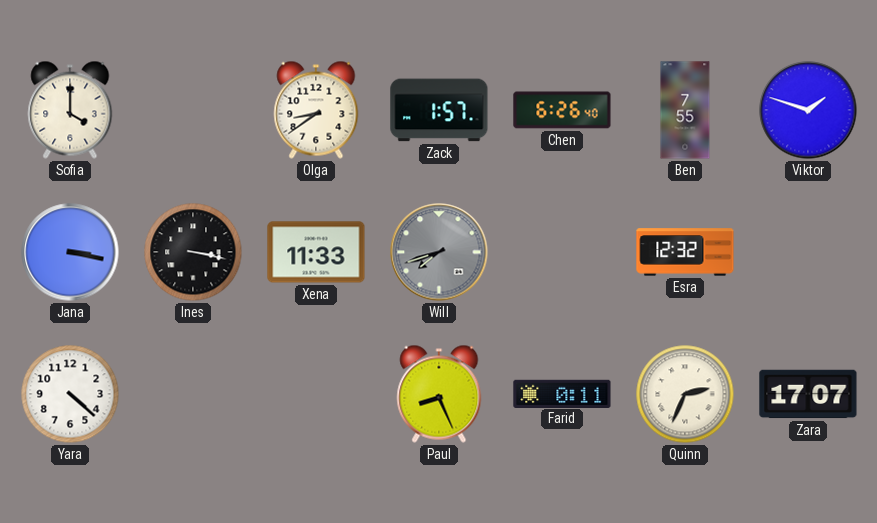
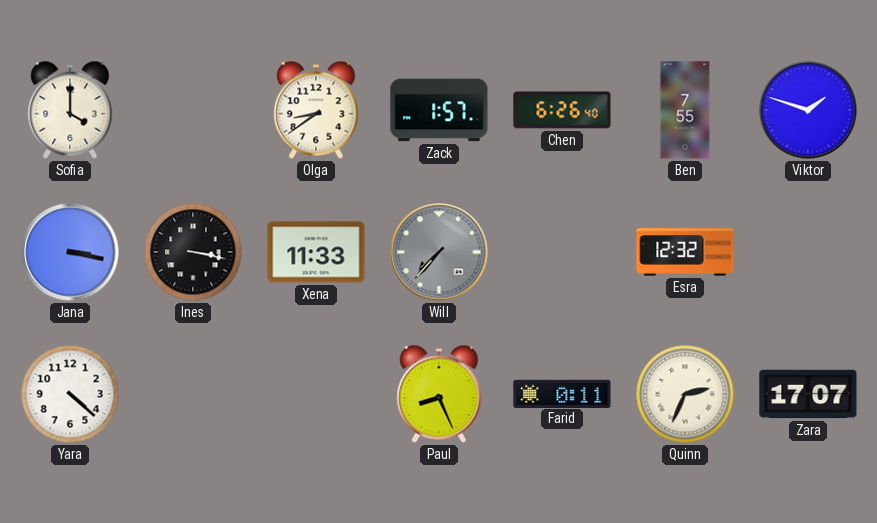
Will: 7:42 -> 7:37 (439, 252)
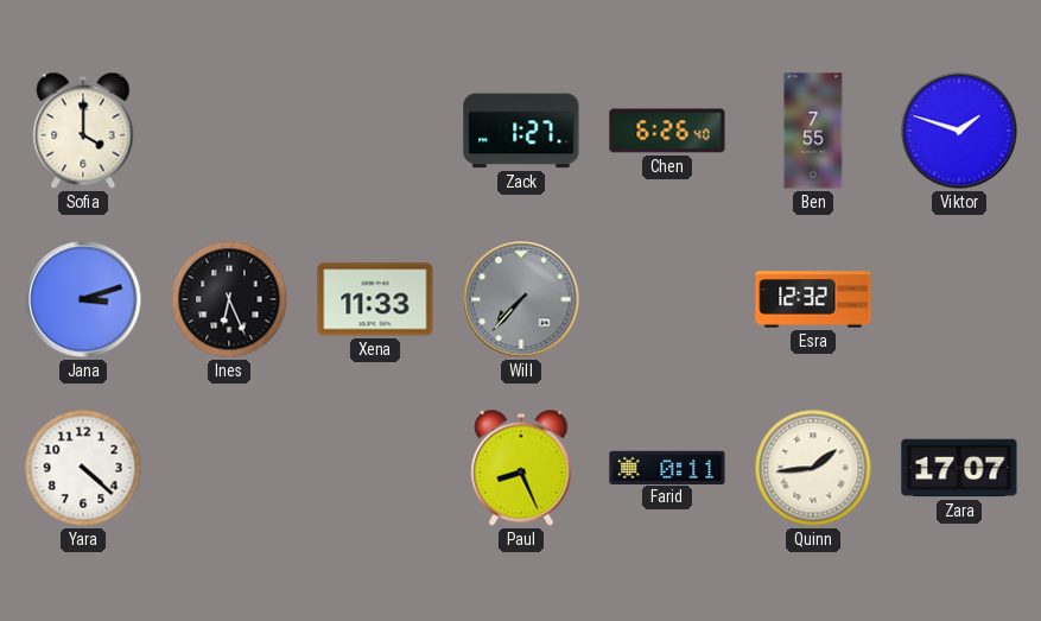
Olga: 8:39 -> none (316, 110)
Zack: 1:57 -> 1:27 (521, 131)
Jana: 3:17 -> 3:12 (83, 299)
Ines: 3:17 -> 6:26 (229, 299)
Quinn: 2:34 -> 1:44 (813, 468)
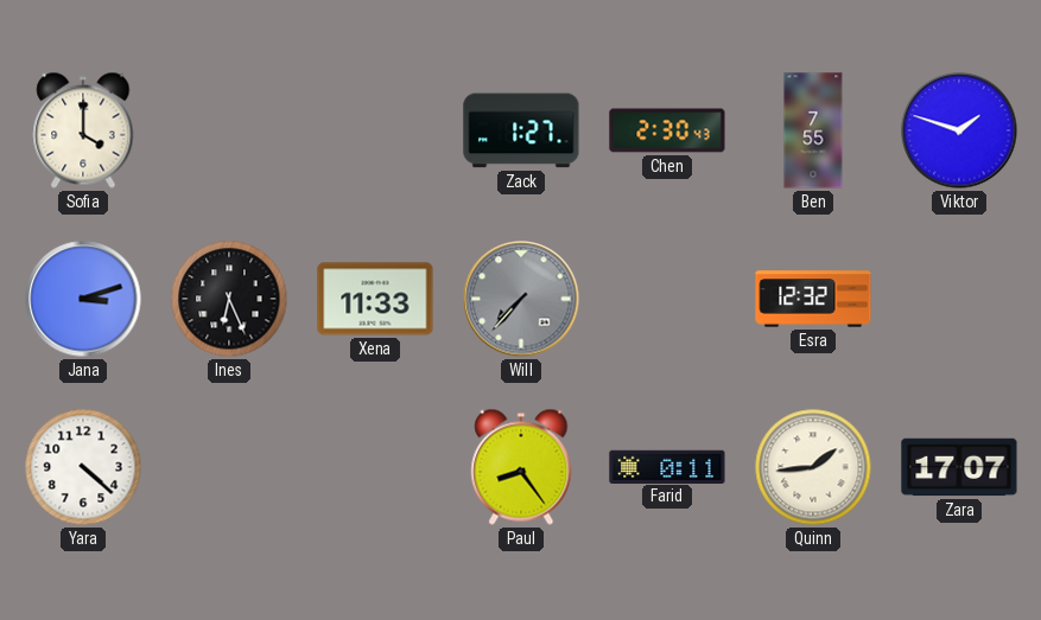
Chen: 6:26 -> 2:30 (667, 130)
Paul: 8:26 -> 8:24 (521, 467)
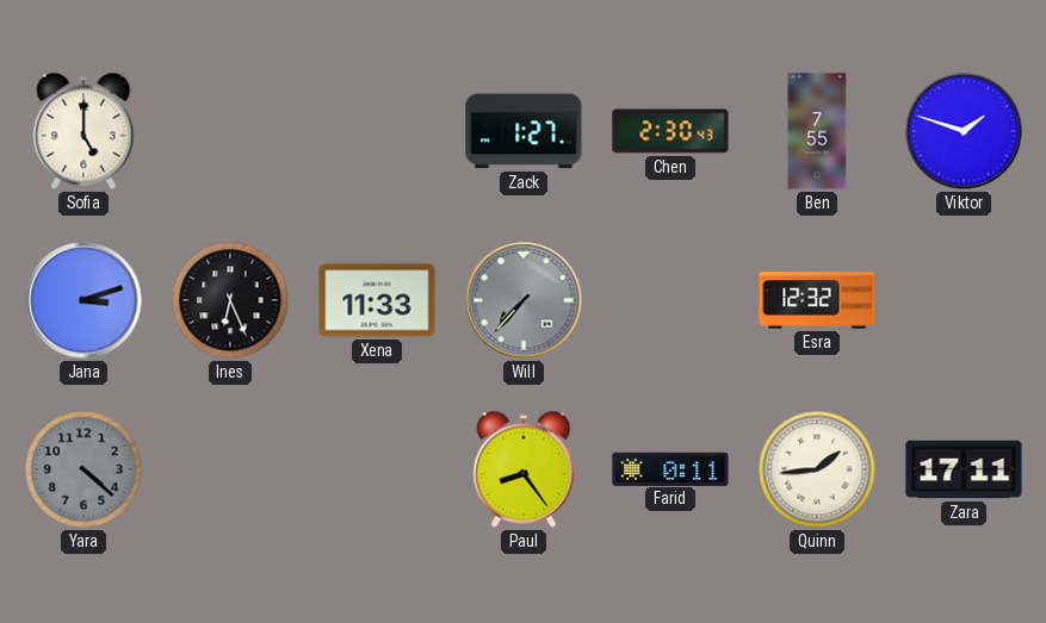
Sofia: 4:00 -> 5:00 (83, 131)
Yara dial: white -> grey (83, 469)
Zara: 17:07 -> 17:11 (964, 469)
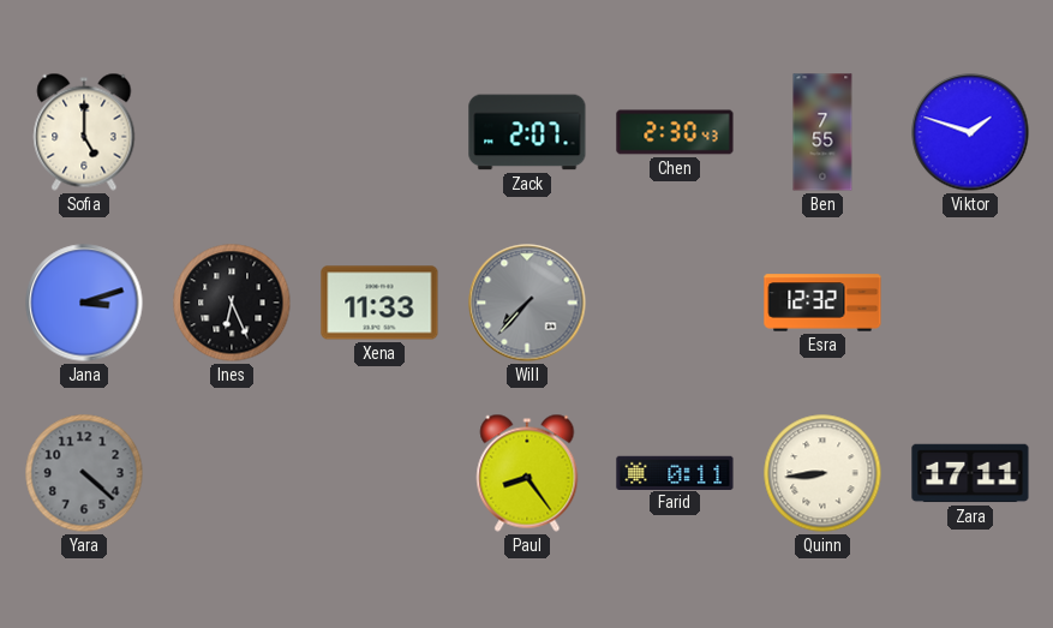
Zack: 1:27 -> 2:07 (527, 132)
Quinn: 1:44 -> 8:44 (822, 473)
